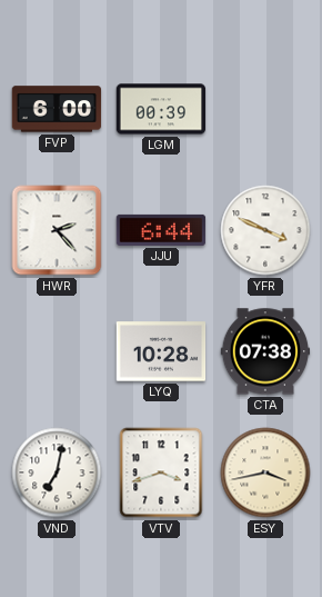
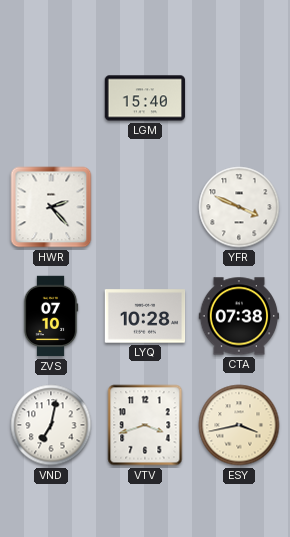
FVP: 6:00 -> none (57, 109)
LGM: 00:39 -> 15:40 (145, 98)
JJU: 6:44 -> none (161, 230)
ZVS: none -> 07:10 (51, 316)
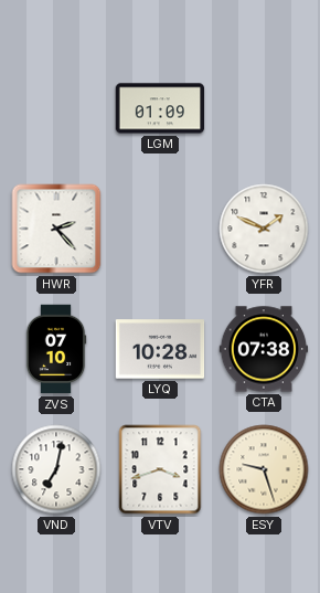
LGM: 15:40 -> 01:09 (160, 108)
YFR: 3:49 -> 1:49 (264, 229)
ESY: 3:43 -> 9:27 (264, 469)
